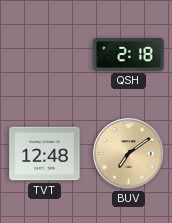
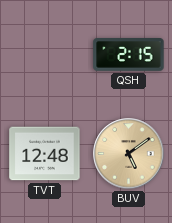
QSH: 2:18 -> 2:15 (129, 55)
BUV: 7:09 -> 5:09 (129, 154)
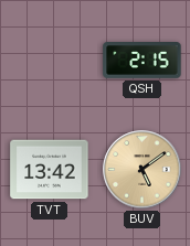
TVT: 12:48 -> 13:42 (50, 170)
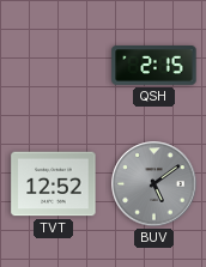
TVT: 13:42 -> 12:52 (54, 184)
BUV dial: champagne -> grey (154, 184)
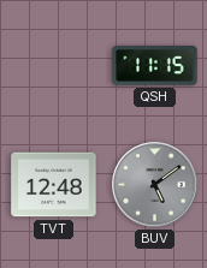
QSH: 2:15 -> 11:15 (155, 66)
TVT: 12:52 -> 12:48 (54, 185)
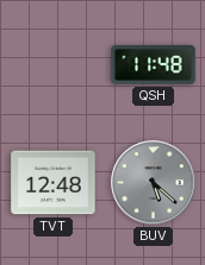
QSH: 11:15 -> 11:48 (154, 65)
BUV: 5:09 -> 5:22 (154, 183)
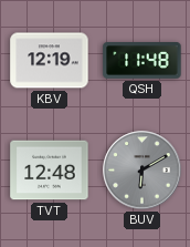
KBV: none -> 12:19 (50, 61)
BUV: 5:22 -> 6:10 (142, 171)
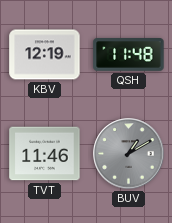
TVT: 12:48 -> 11:46 (45, 154)
BUV: 6:10 -> 1:10 (129, 154)
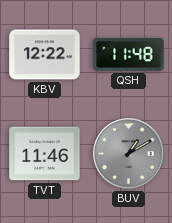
KBV: 12:19 -> 12:22 (45, 55)
